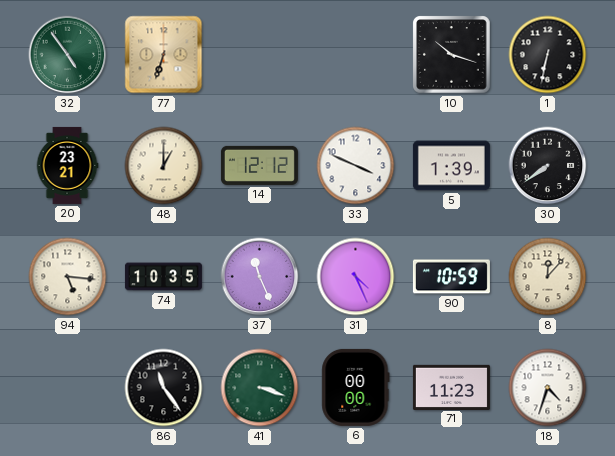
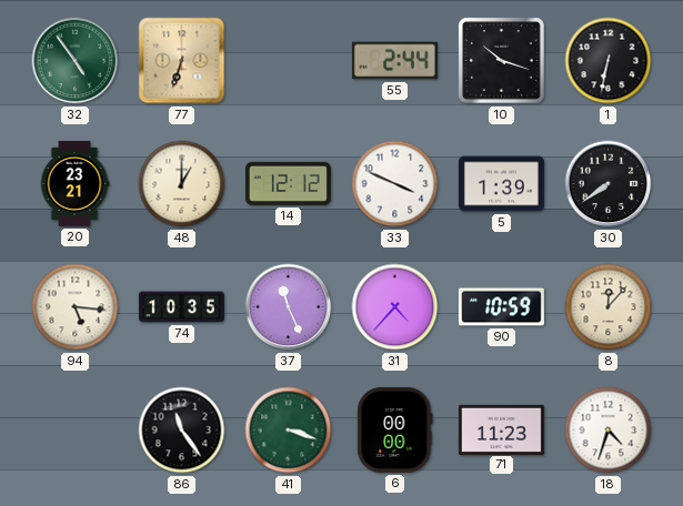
55: none -> 2:44 (394, 61)
31: 4:26 -> 4:37 (395, 307)
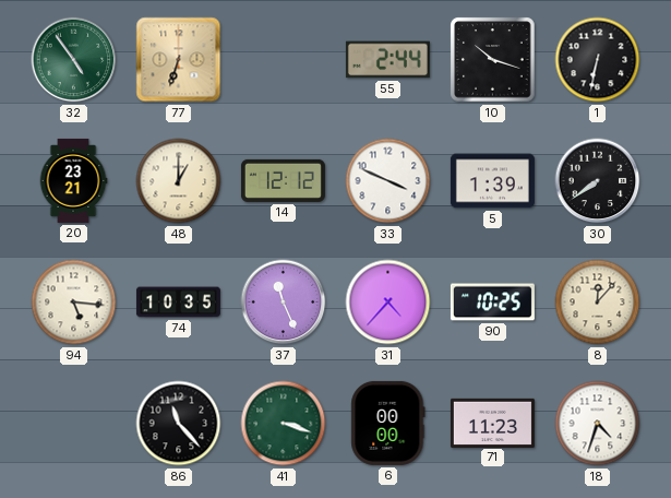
90: 10:59 -> 10:25 (492, 303)
86: 11:24 -> 11:23 (179, 424)
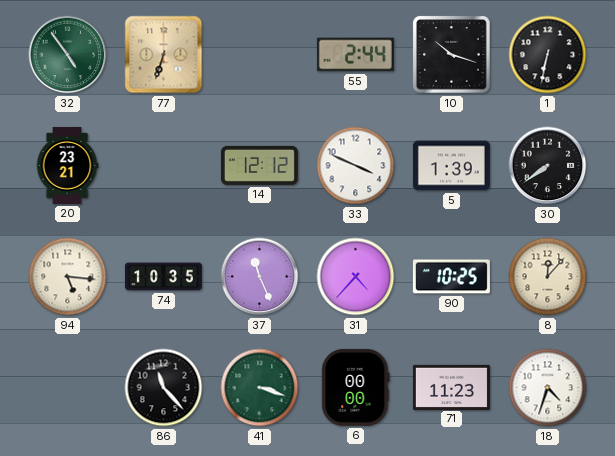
48: 1:00 -> none (179, 181)
